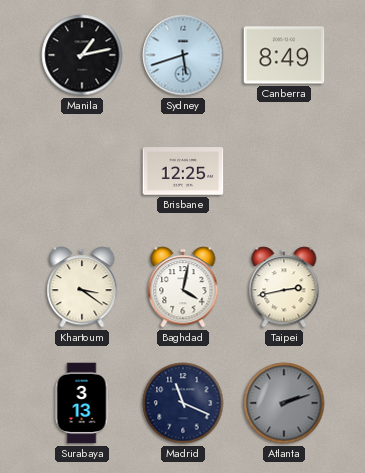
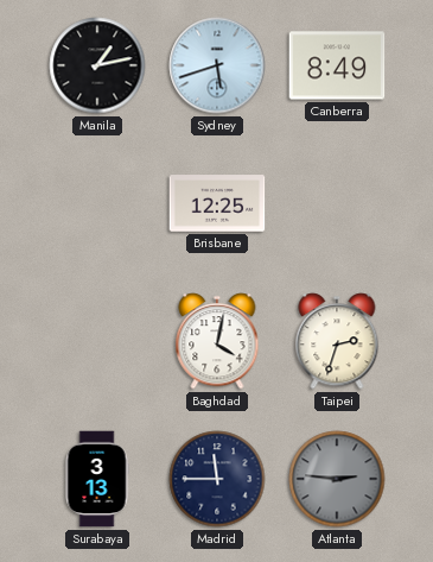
Khartoum: 3:21 -> none (82, 287)
Taipei: 2:43 -> 2:33 (337, 341)
Madrid: 11:19 -> 11:45 (217, 479)
Atlanta: 2:12 -> 2:46 (337, 479)
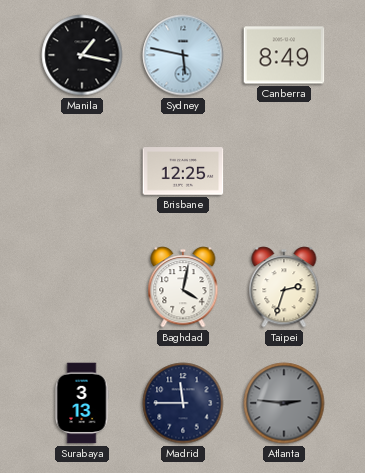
Manila: 1:13 -> 1:17 (82, 55)
Sydney: 5:42 -> 5:47 (183, 55)
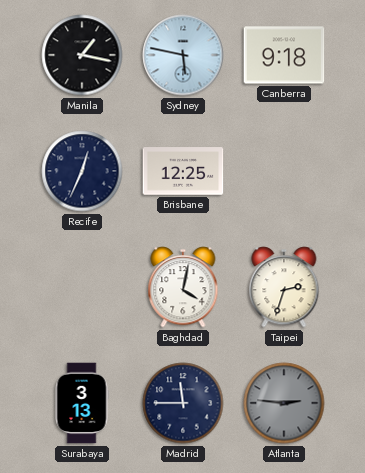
Canberra: 8:49 -> 9:18 (284, 55)
Recife: none -> 12:34 (82, 171)
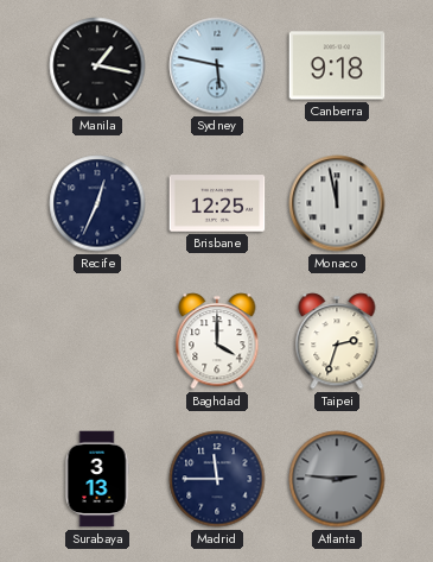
Monaco: none -> 11:58 (337, 203)
Baghdad: 4:02 -> 4:00 (217, 341)
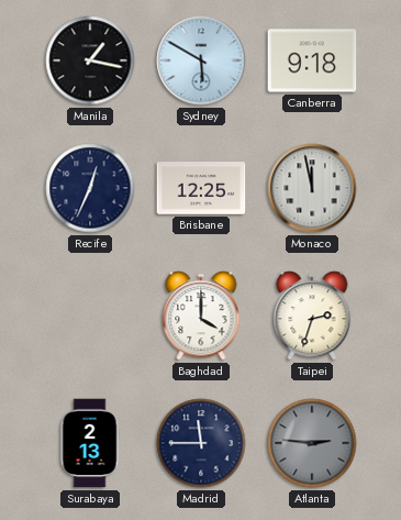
Sydney: 5:47 -> 5:50 (201, 60)
Surabaya: 3:13 -> 2:13 (90, 443)
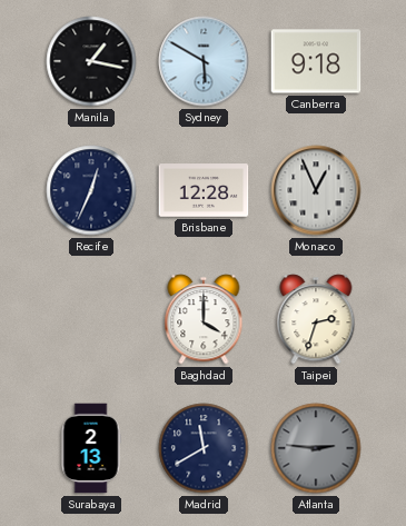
Brisbane: 12:25 -> 12:28 (204, 190)
Monaco: 11:58 -> 12:56 (316, 190)
Madrid: 11:45 -> 11:40 (204, 448)
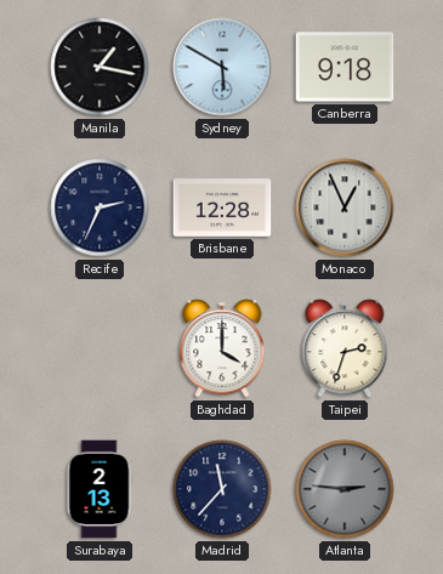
Recife: 12:34 -> 2:34 (100, 208)
Madrid: 11:40 -> 11:37 (222, 489)
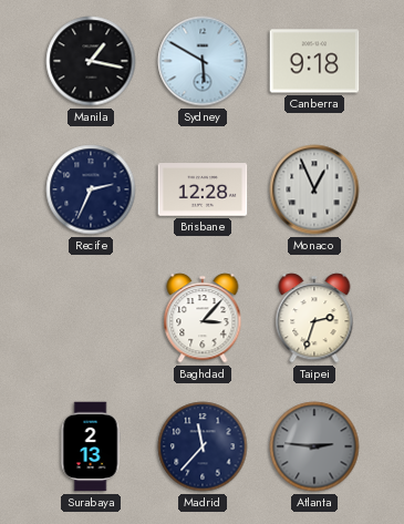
Baghdad: 4:00 -> 3:07 (203, 318)
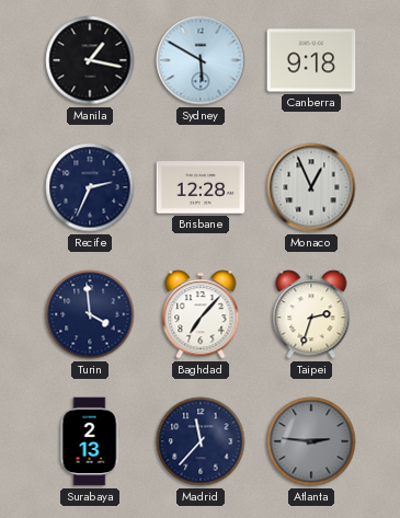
Turin: none -> 3:59 (90, 314)
Baghdad: 3:07 -> 7:07 (201, 314)
